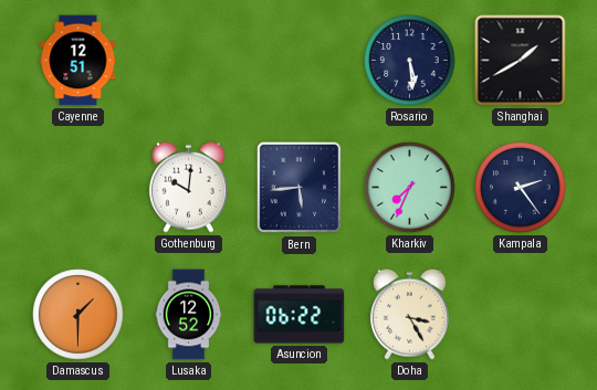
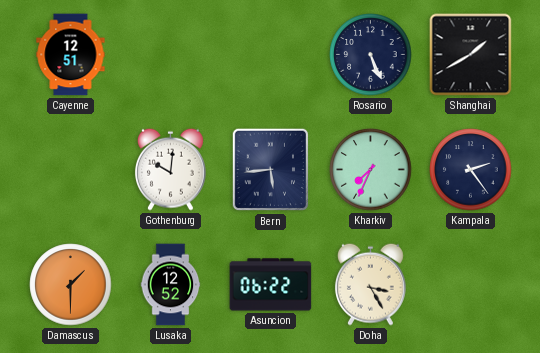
Rosario: 5:29 -> 5:26 (371, 55)
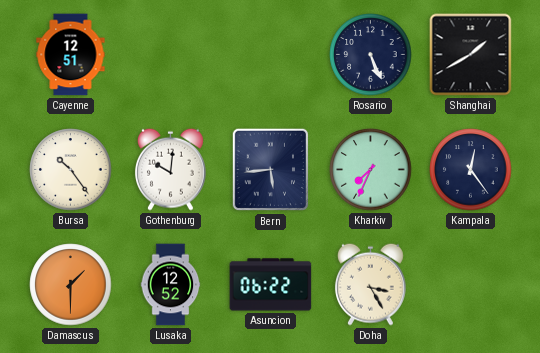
Bursa: none -> 10:24 (71, 170)
Kampala: 2:24 -> 12:24 (471, 170)
